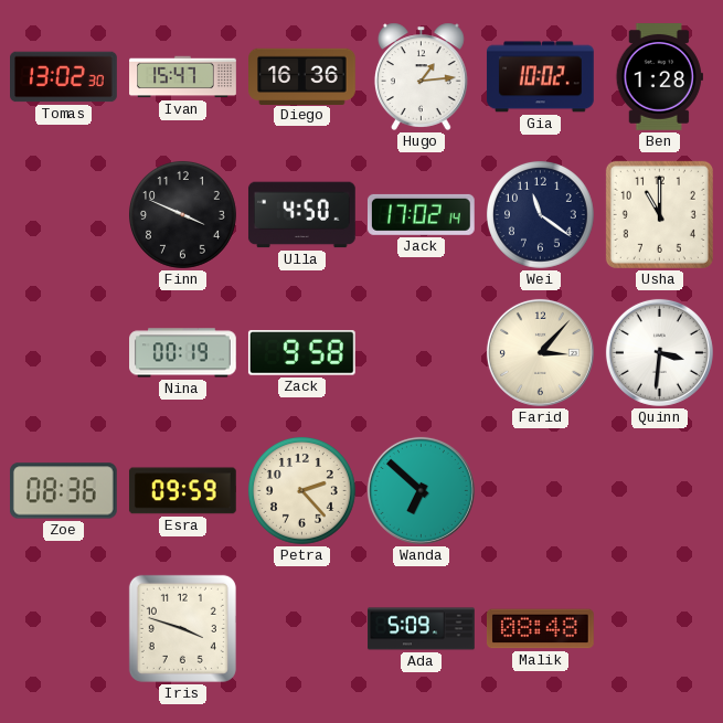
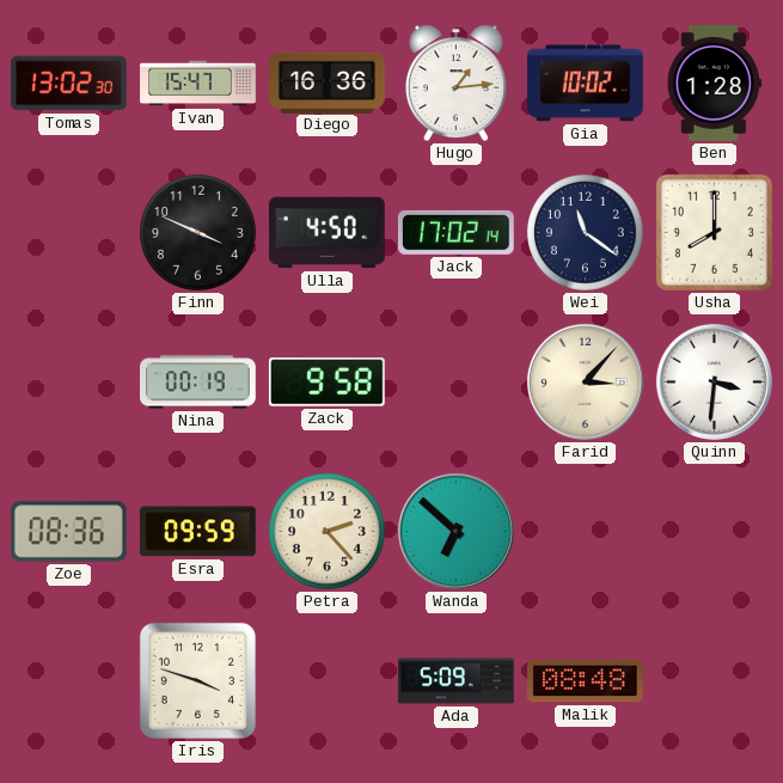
Usha: 11:00 -> 8:00 (714, 232)
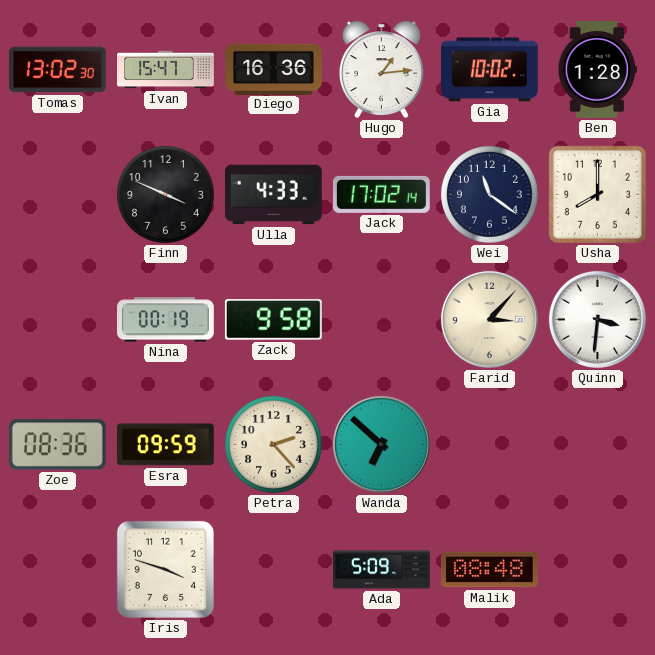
Ulla: 4:50 -> 4:33 (273, 195)
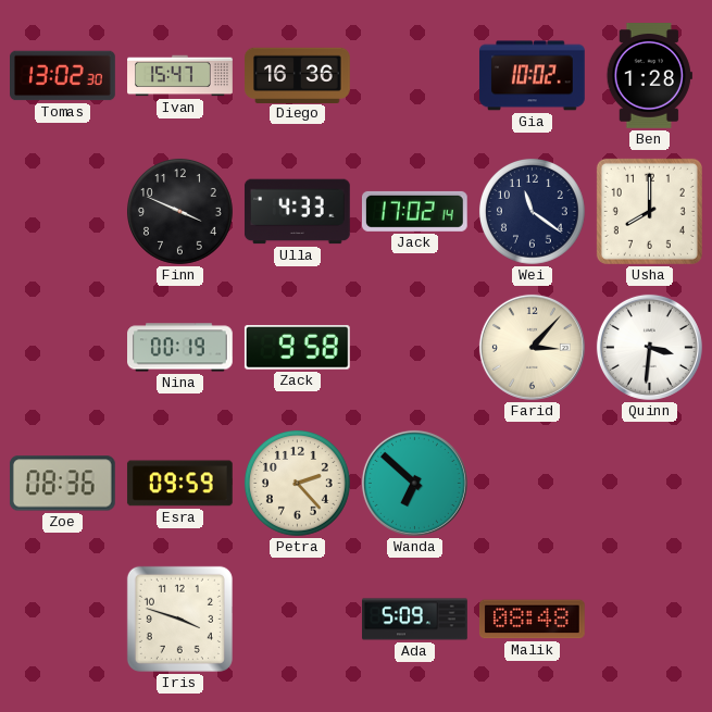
Hugo: 1:14 -> none (381, 69)
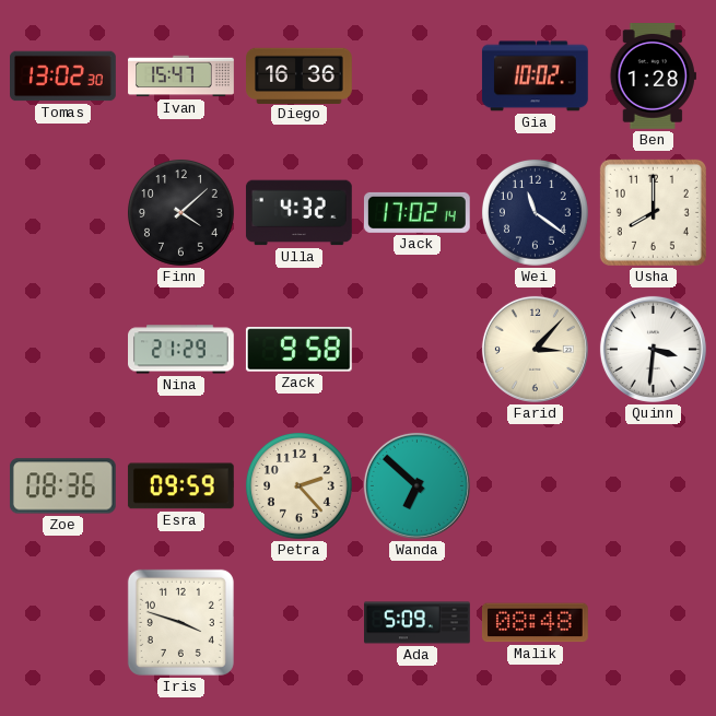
Finn: 3:49 -> 4:08 (181, 213)
Ulla: 4:33 -> 4:32 (298, 213)
Nina: 00:19 -> 21:29 (181, 350)
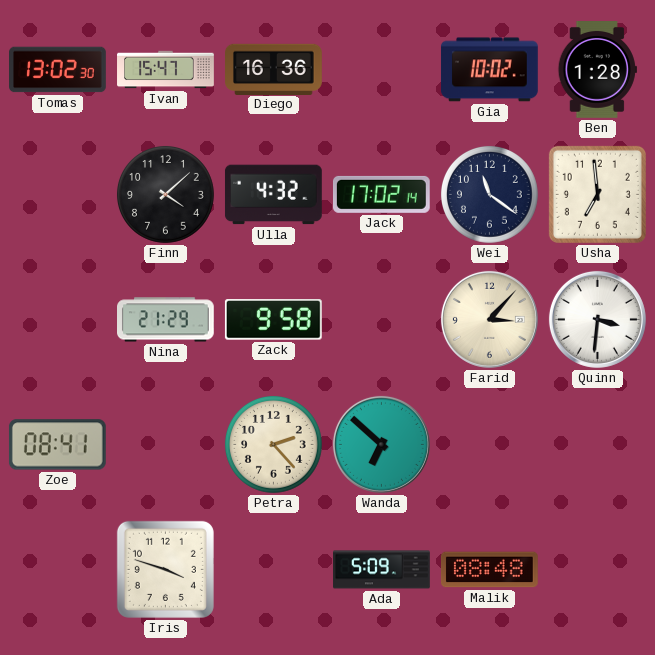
Usha: 8:00 -> 6:59 (597, 194)
Zoe: 08:36 -> 08:41 (57, 445)
Esra: 09:59 -> none (180, 486)
